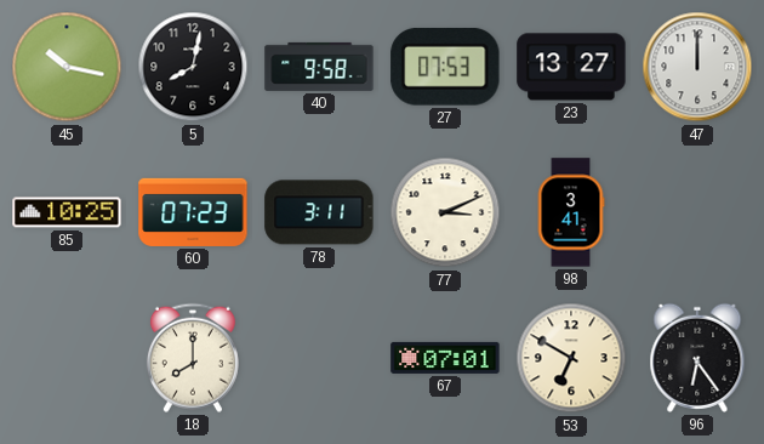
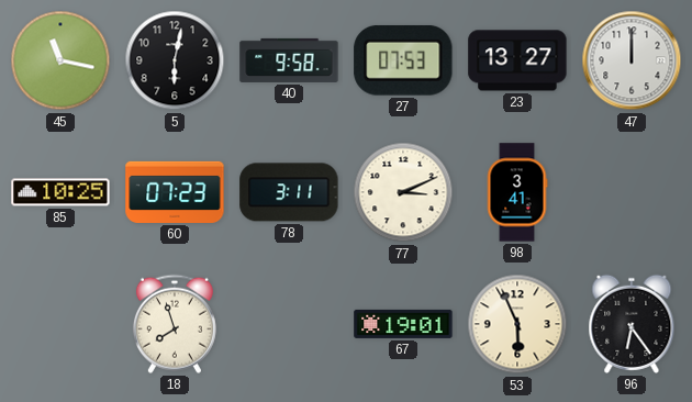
45: 10:17 -> 11:17 (60, 60)
5: 8:02 -> 6:02 (175, 60)
18: 8:00 -> 7:57 (175, 324)
67: 07:01 -> 19:01 (403, 324)
53: 6:50 -> 5:56 (517, 324)
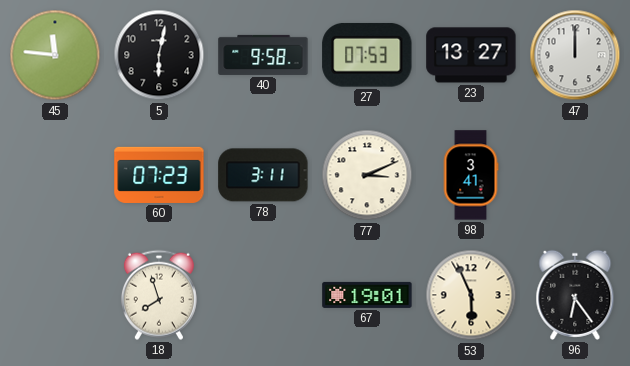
45: 11:17 -> 11:46 (55, 55)
85: 10:25 -> none (60, 192)
